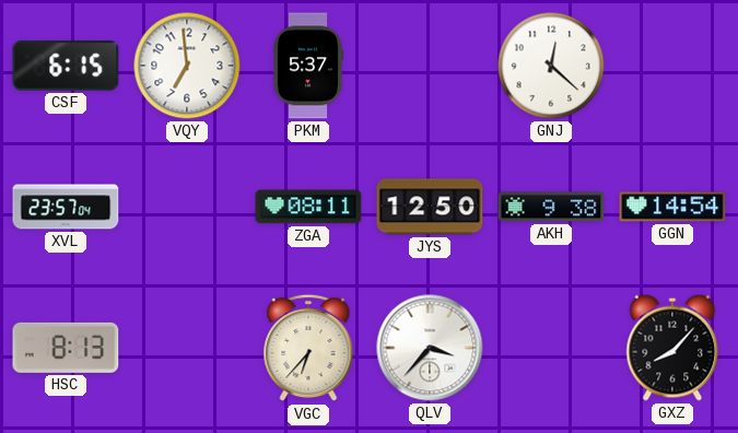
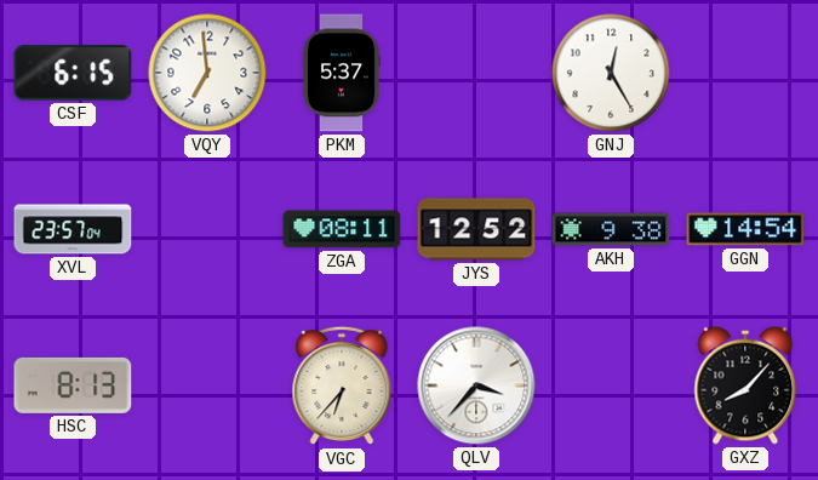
GNJ: 12:22 -> 12:25 (611, 73)
JYS: 12:50 -> 12:52 (476, 229)
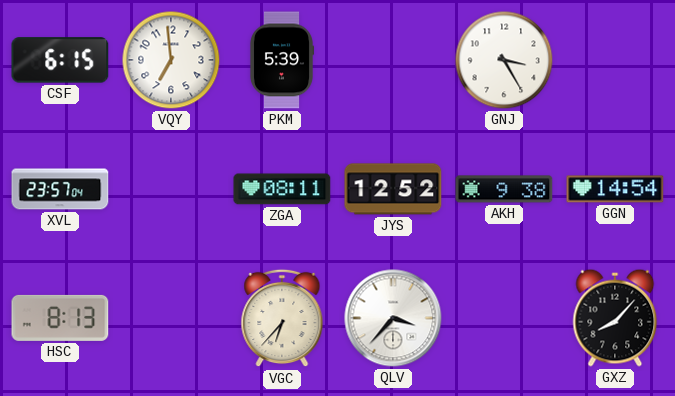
PKM: 5:37 -> 5:39 (281, 60)
GNJ: 12:25 -> 3:25 (504, 60)
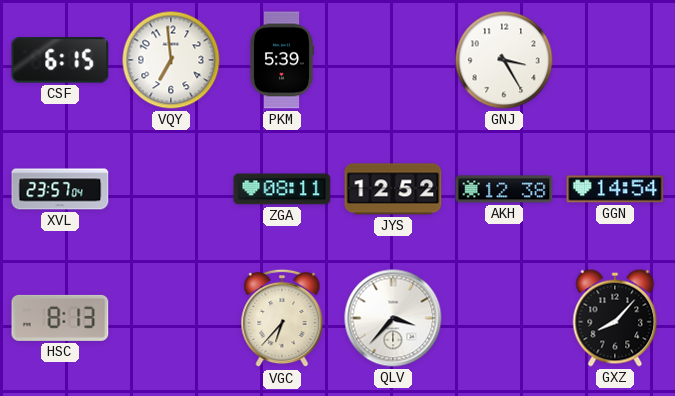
AKH: 9:38 -> 12:38 (504, 189)
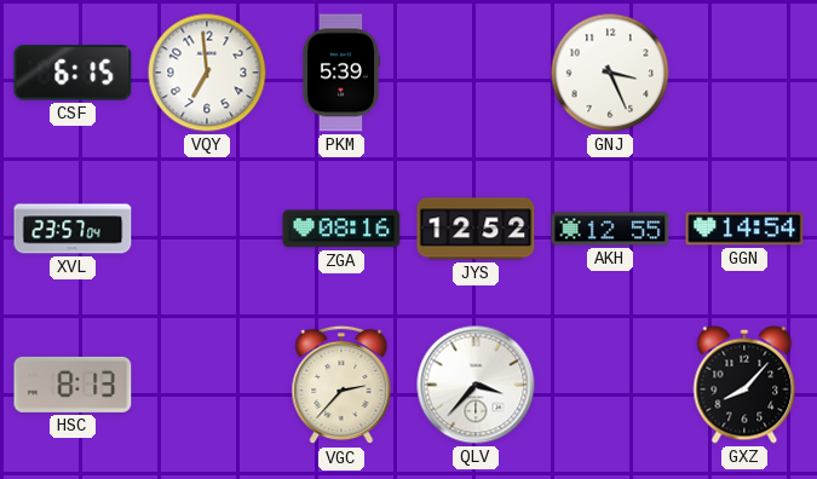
GNJ: 3:25 -> 3:26 (610, 73)
ZGA: 08:11 -> 08:16 (341, 229)
AKH: 12:38 -> 12:55 (610, 229)
VGC: 6:37 -> 2:37 (341, 385)
